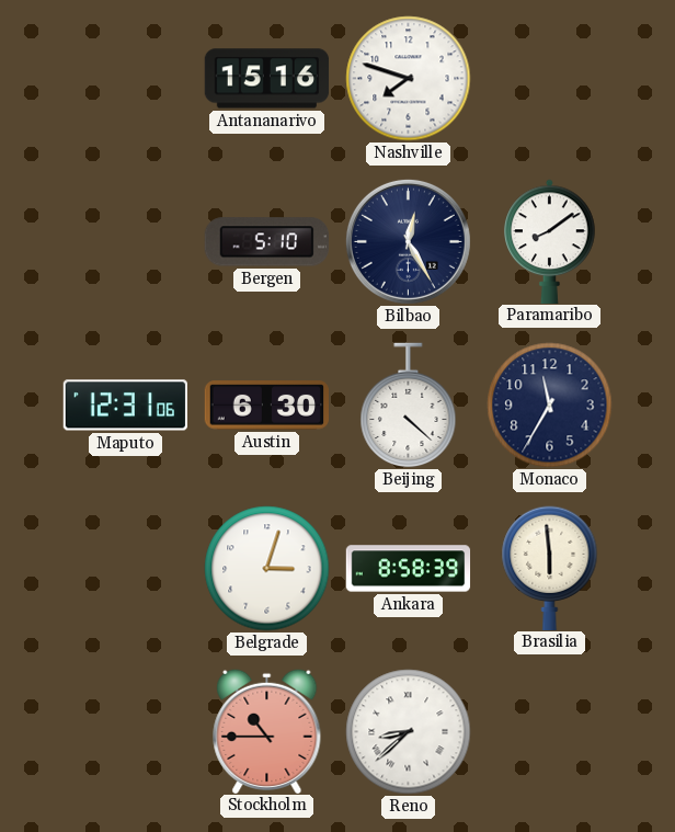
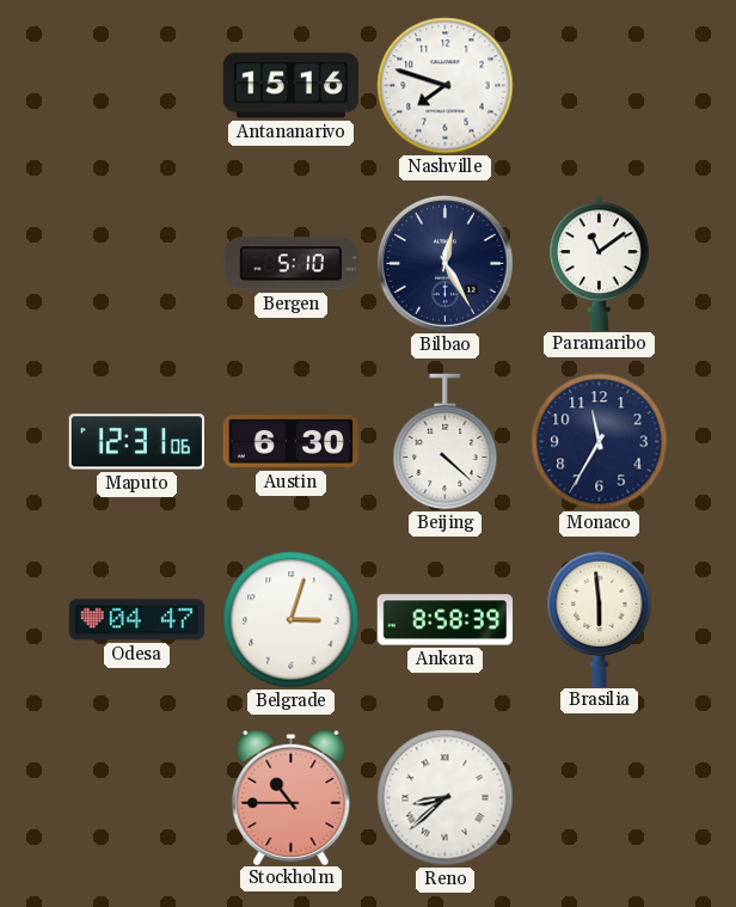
Paramaribo: 8:09 -> 11:09 (600, 263)
Odesa: none -> 04:47 (136, 620)
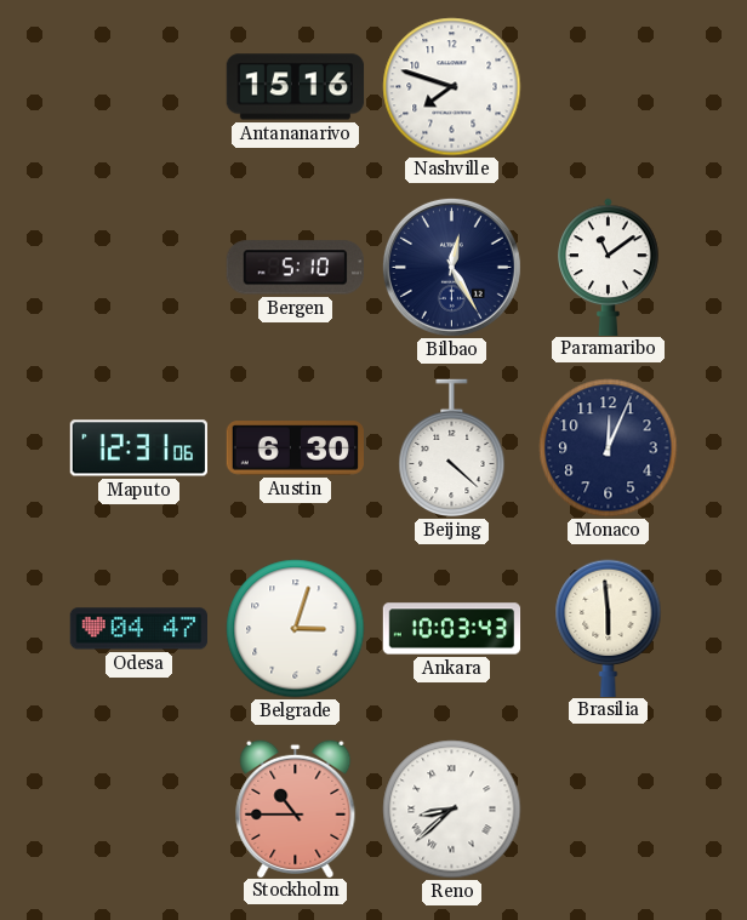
Monaco: 11:35 -> 12:04 (609, 448)
Ankara: 8:58 -> 10:03 (452, 629)
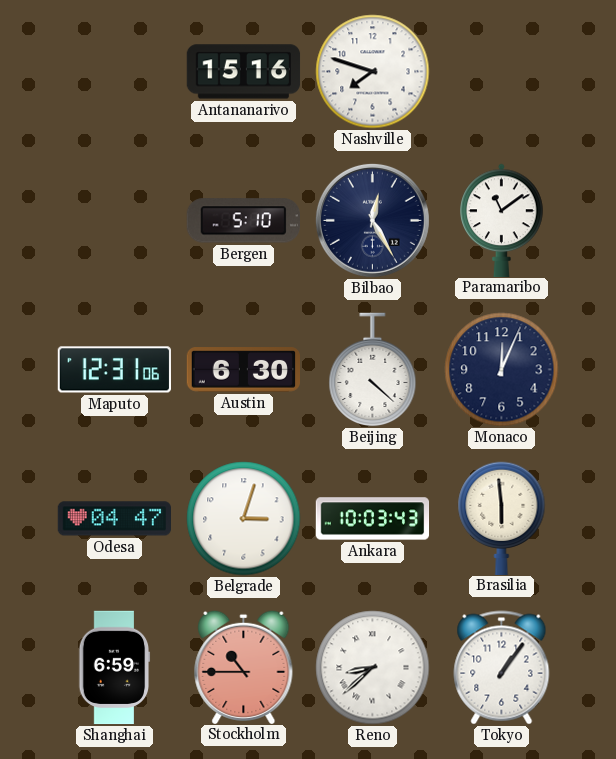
Shanghai: none -> 6:59 (115, 668)
Tokyo: none -> 1:06 (502, 668)
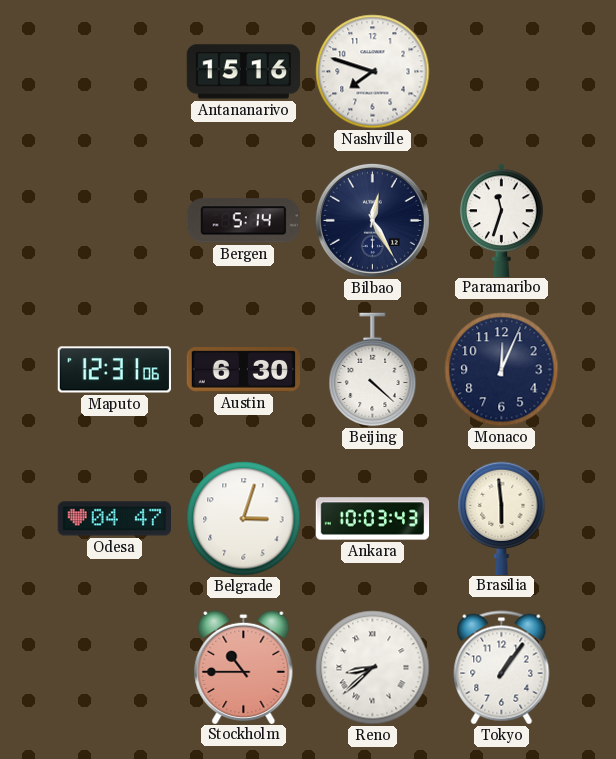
Bergen: 5:10 -> 5:14 (243, 221)
Paramaribo: 11:09 -> 11:33 (502, 220)
Shanghai: 6:59 -> none (115, 668)
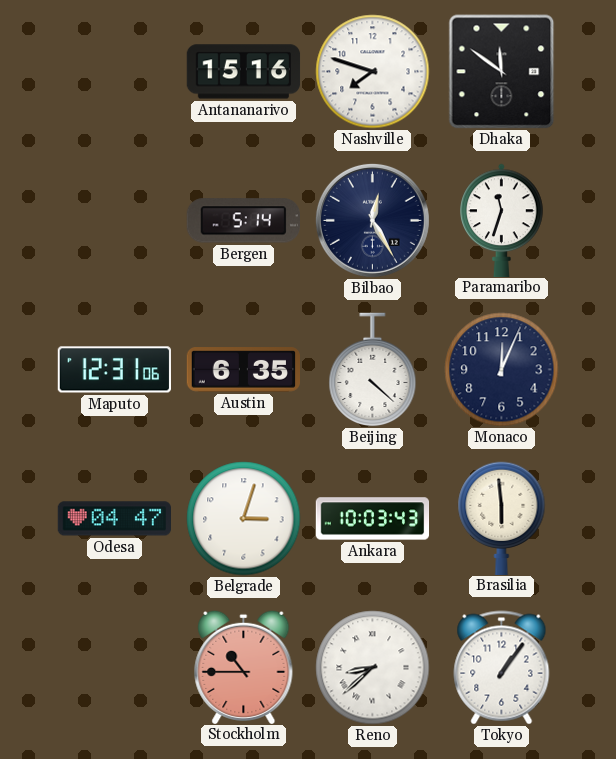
Dhaka: none -> 11:51 (502, 72)
Austin: 6:30 -> 6:35 (243, 370)
